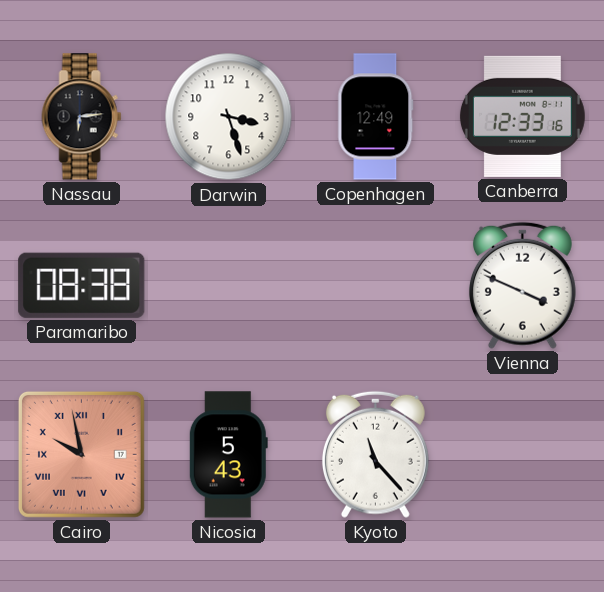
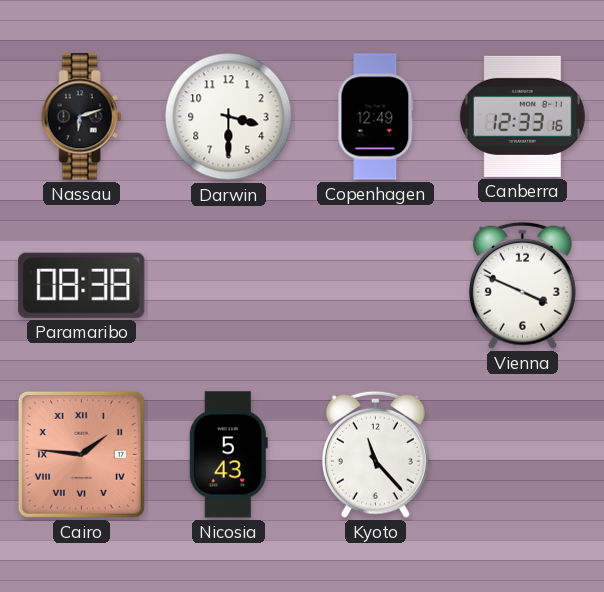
Nassau: 6:14 -> 6:12 (82, 117)
Darwin: 3:27 -> 3:30 (229, 117)
Cairo: 9:58 -> 1:46 (81, 454)
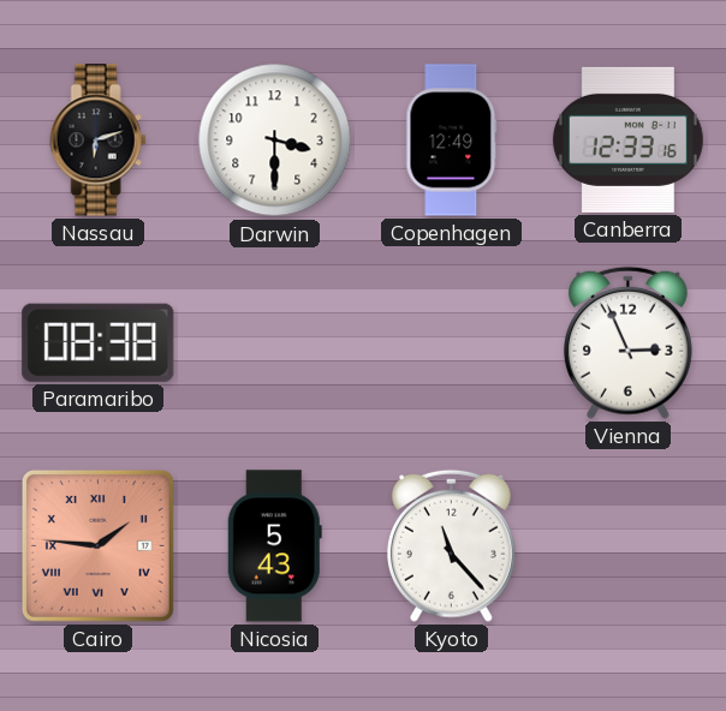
Vienna: 3:49 -> 2:56 (627, 342)
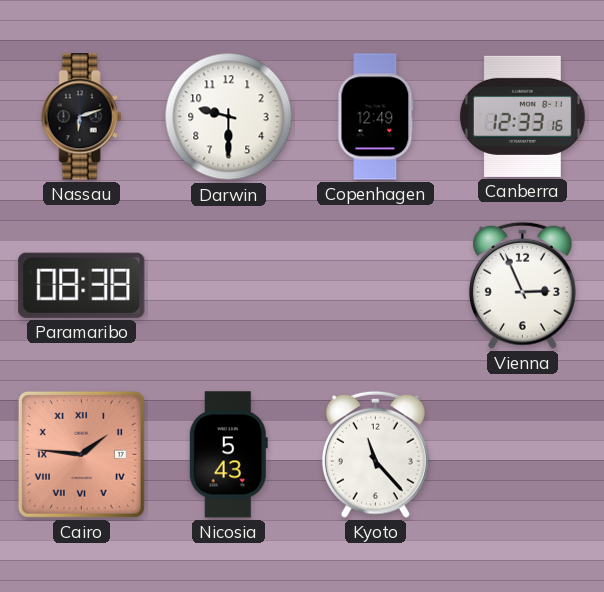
Darwin: 3:30 -> 9:30 (229, 117)
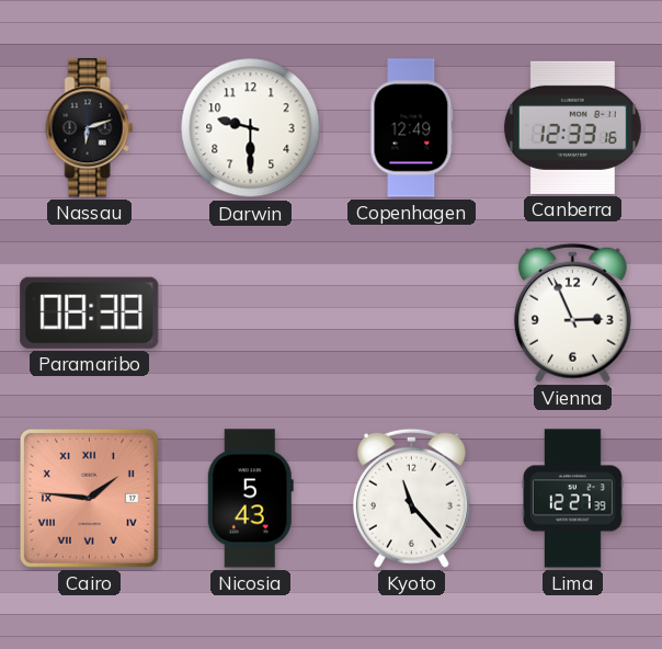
Lima: none -> 12:27 (573, 499)
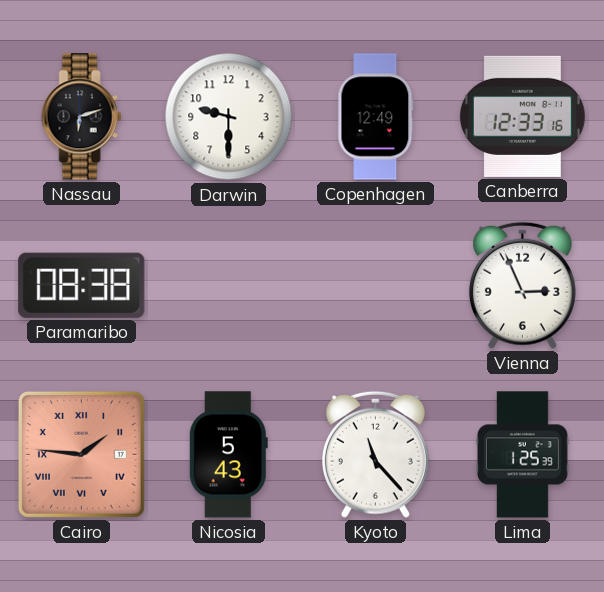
Lima: 12:27 -> 1:25 (523, 455)
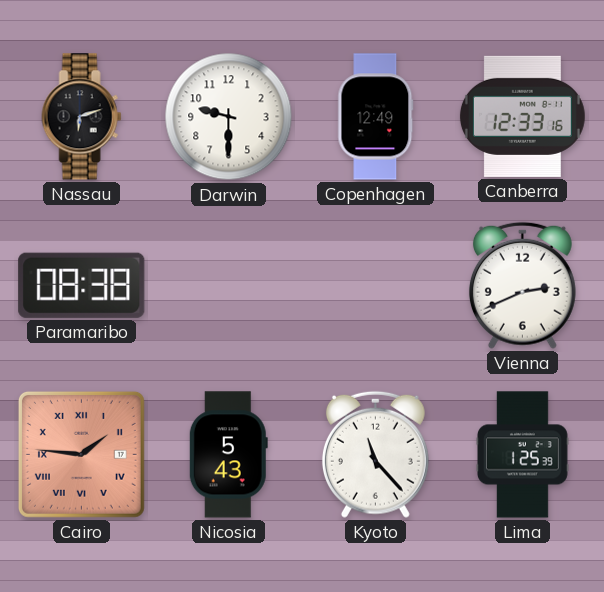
Vienna: 2:56 -> 2:41 (522, 285)
